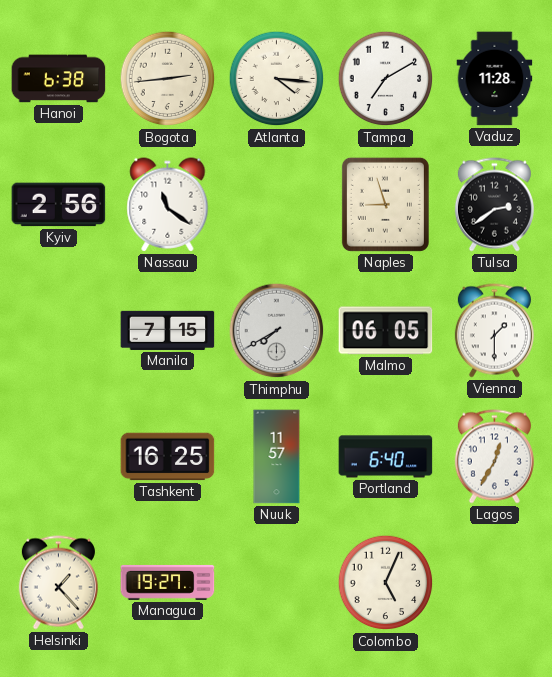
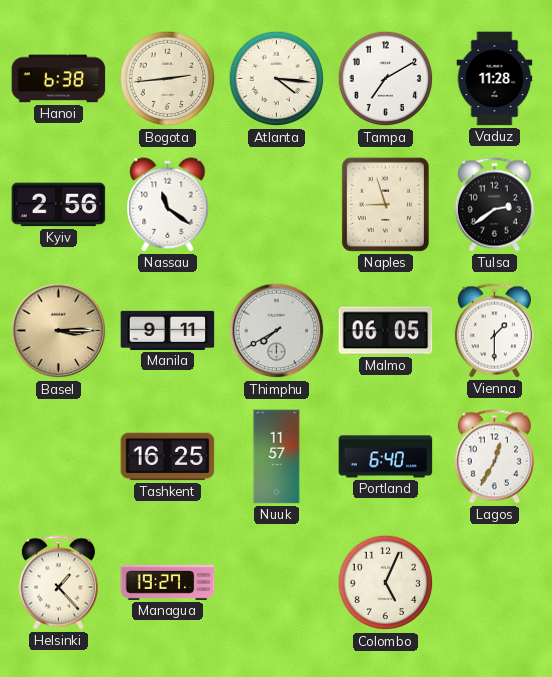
Basel: none -> 3:15 (59, 331)
Manila: 7:15 -> 9:11 (168, 330)
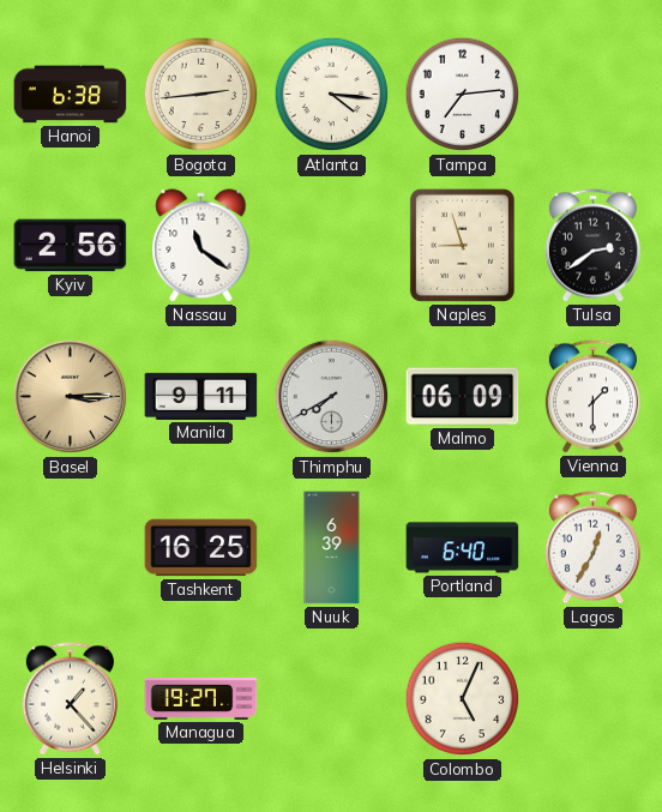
Tampa: 7:10 -> 7:14 (463, 95)
Vaduz: 11:28 -> none (495, 79)
Malmo: 06:05 -> 06:09 (463, 397)
Nuuk: 11:57 -> 6:39 (332, 548)
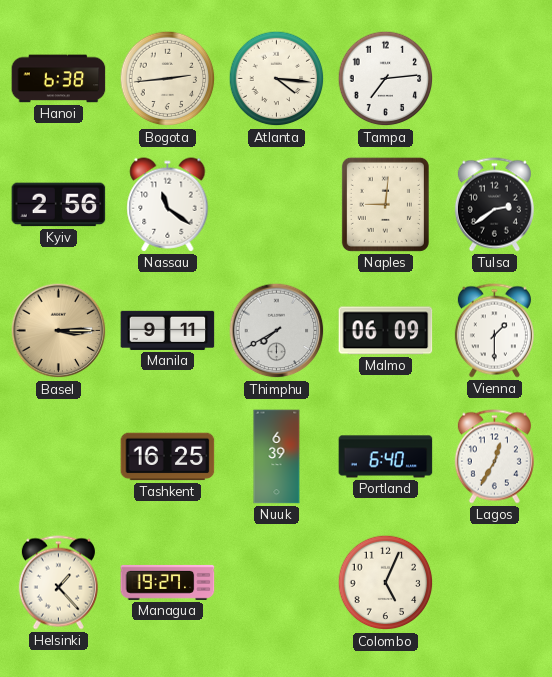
Naples: 8:57 -> 9:01 (385, 204)
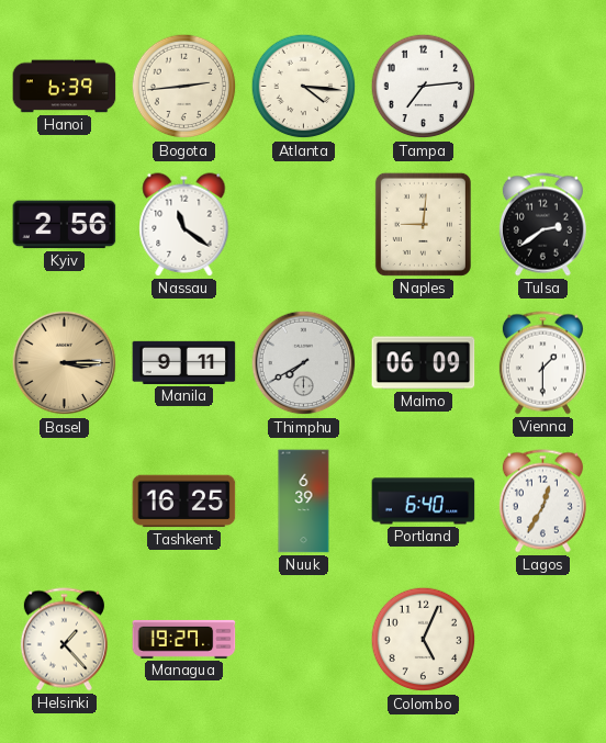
Hanoi: 6:38 -> 6:39 (65, 87)
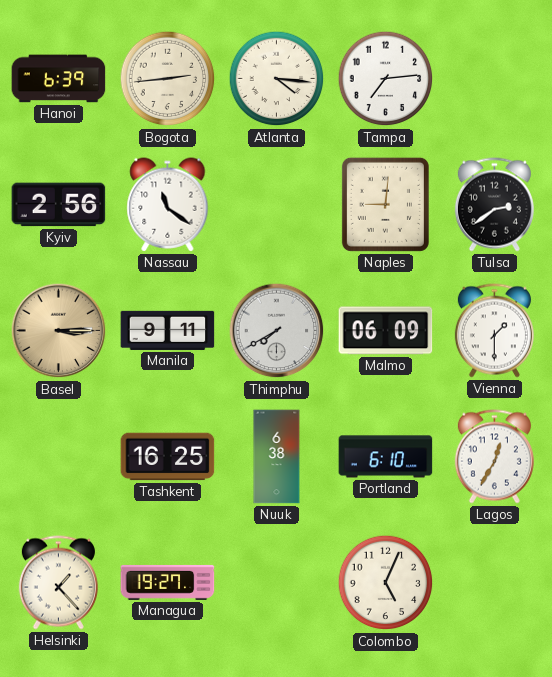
Nuuk: 6:39 -> 6:38 (277, 457)
Portland: 6:40 -> 6:10 (386, 457)
